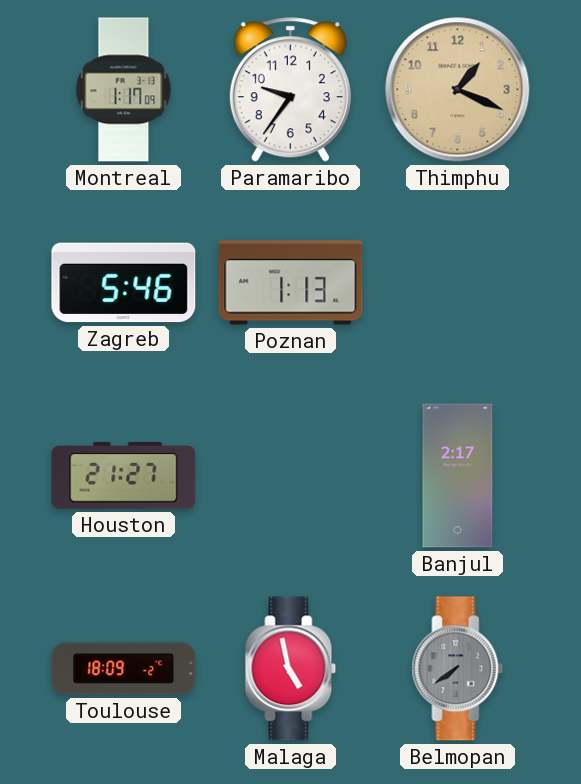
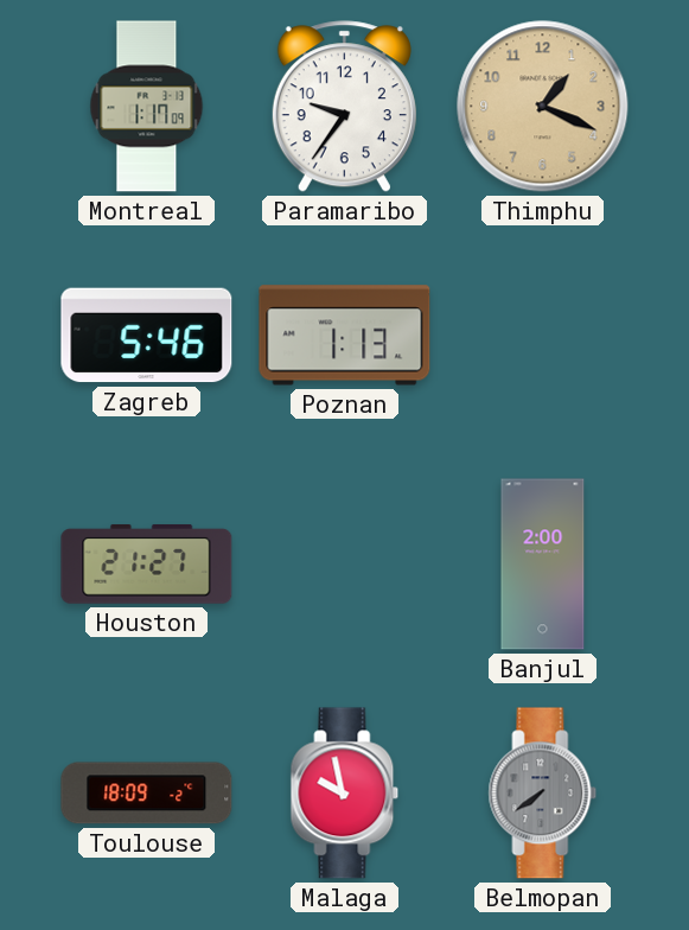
Banjul: 2:17 -> 2:00 (543, 565)
Malaga: 4:58 -> 9:58 (345, 794)
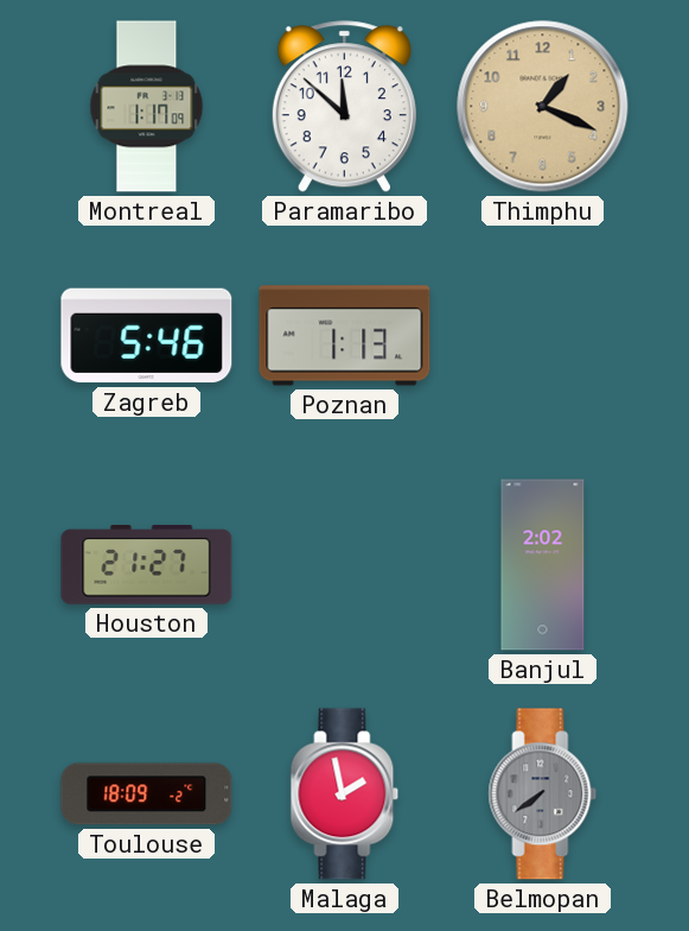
Paramaribo: 9:36 -> 11:52 (344, 107)
Banjul: 2:00 -> 2:02 (543, 565)
Malaga: 9:58 -> 1:58 (345, 794)
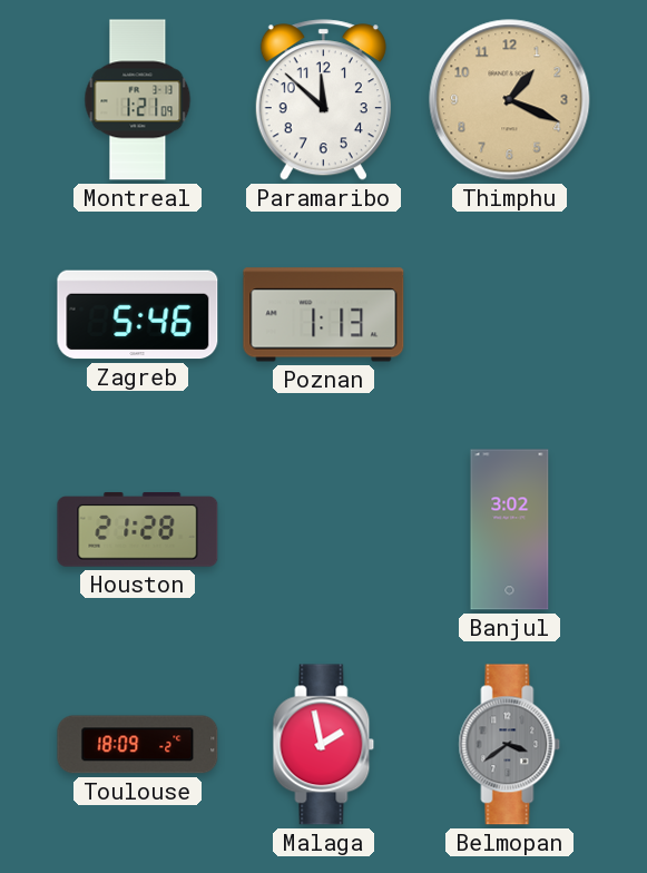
Montreal: 1:17 -> 1:21 (138, 100)
Houston: 21:27 -> 21:28 (138, 530)
Banjul: 2:02 -> 3:02 (510, 530)
Belmopan: 7:39 -> 3:39 (510, 745)
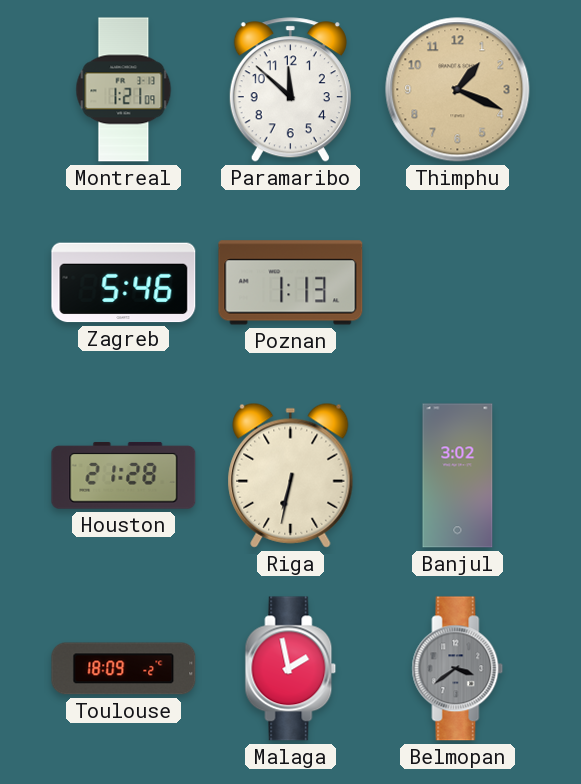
Riga: none -> 6:32 (291, 475)
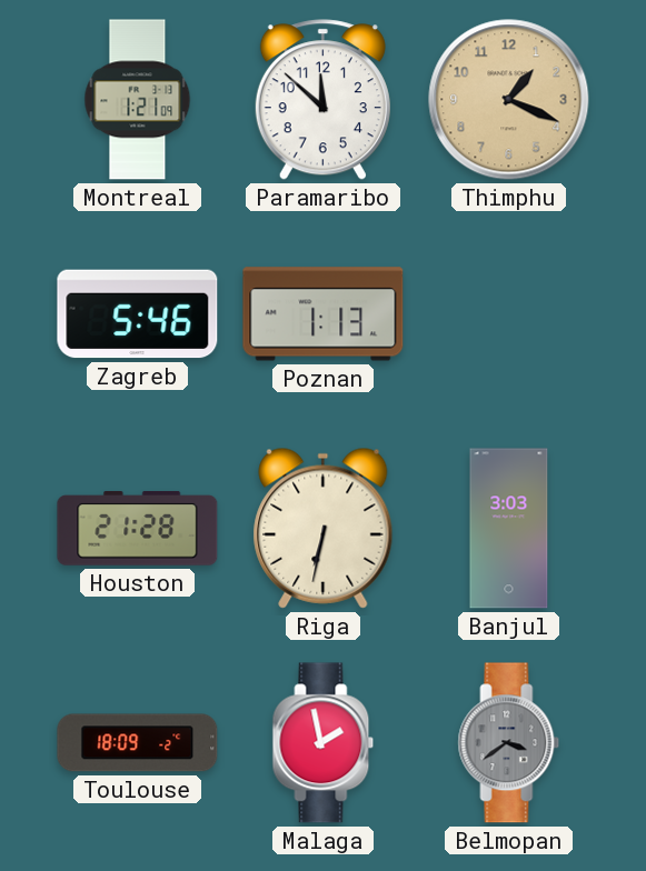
Banjul: 3:02 -> 3:03 (509, 529)
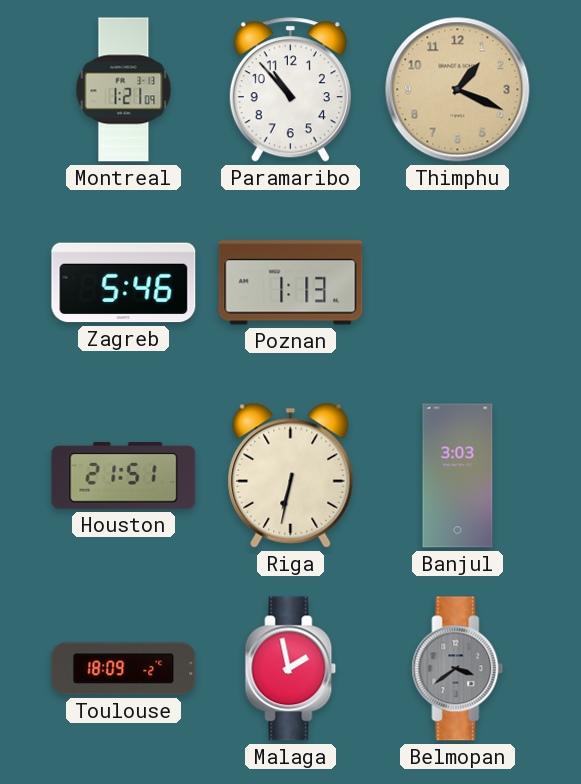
Paramaribo: 11:52 -> 10:53 (290, 90)
Houston: 21:28 -> 21:51 (124, 476)
